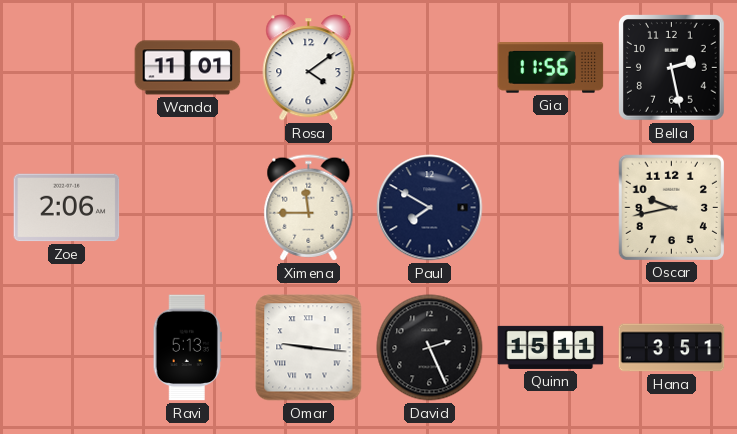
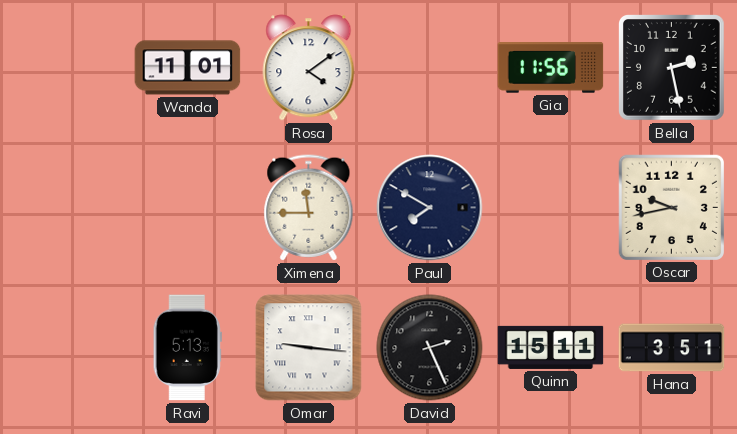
Zoe: 2:06 -> none (67, 208)
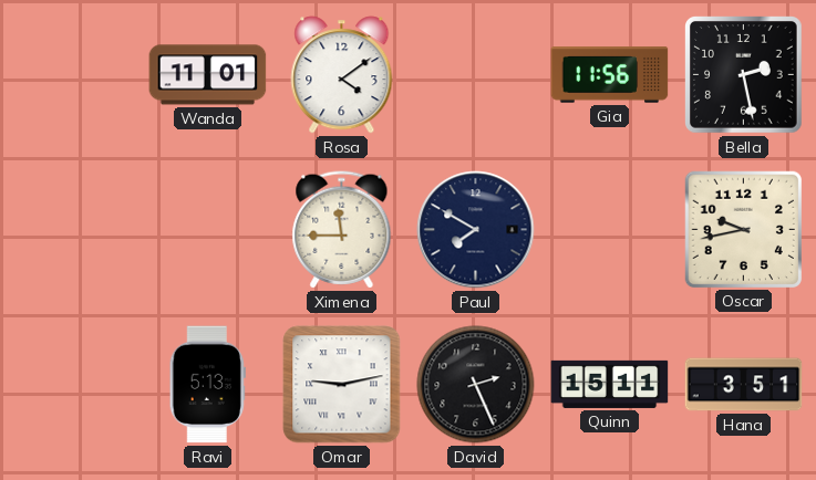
Omar: 9:16 -> 9:13 (342, 385)
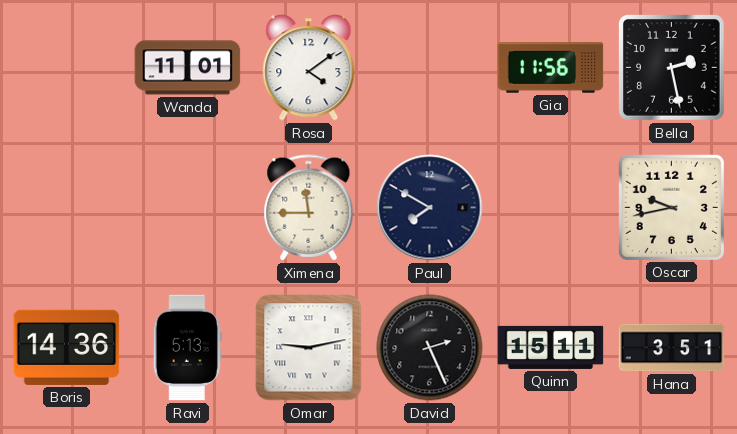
Boris: none -> 14:36 (67, 347)
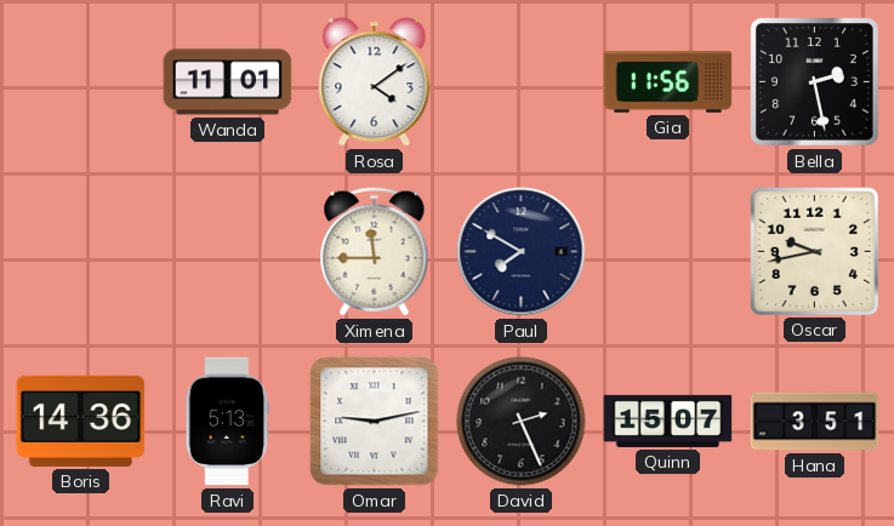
Quinn: 15:11 -> 15:07 (668, 421)
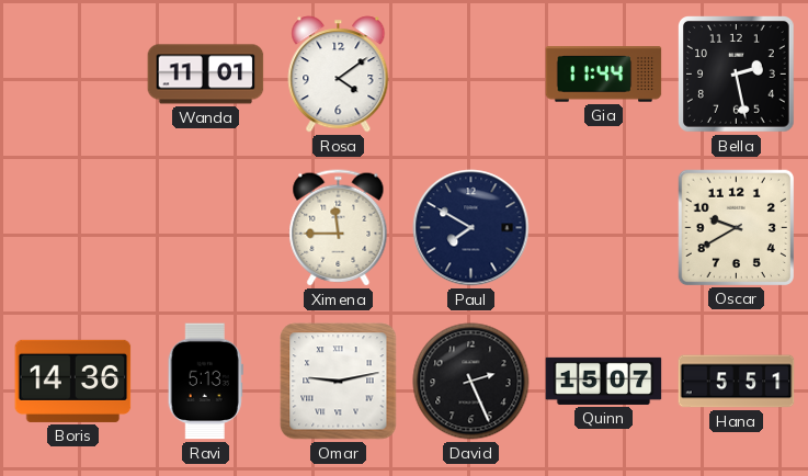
Gia: 11:56 -> 11:44 (604, 75)
Oscar: 9:43 -> 9:40 (736, 227)
Hana: 3:51 -> 5:51 (737, 382)
